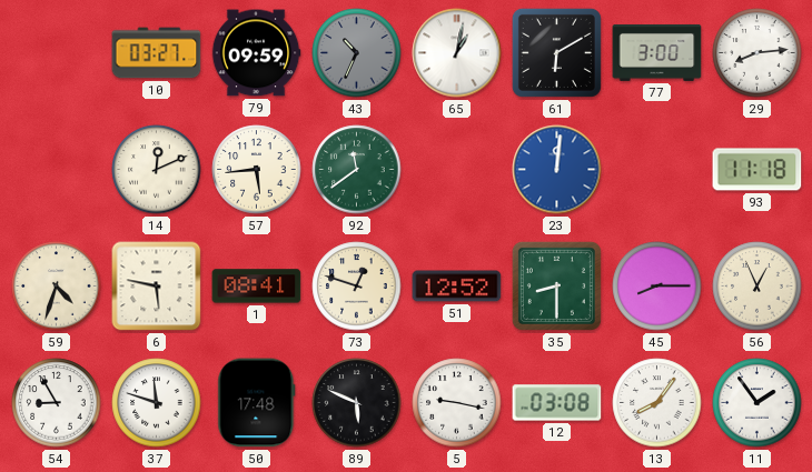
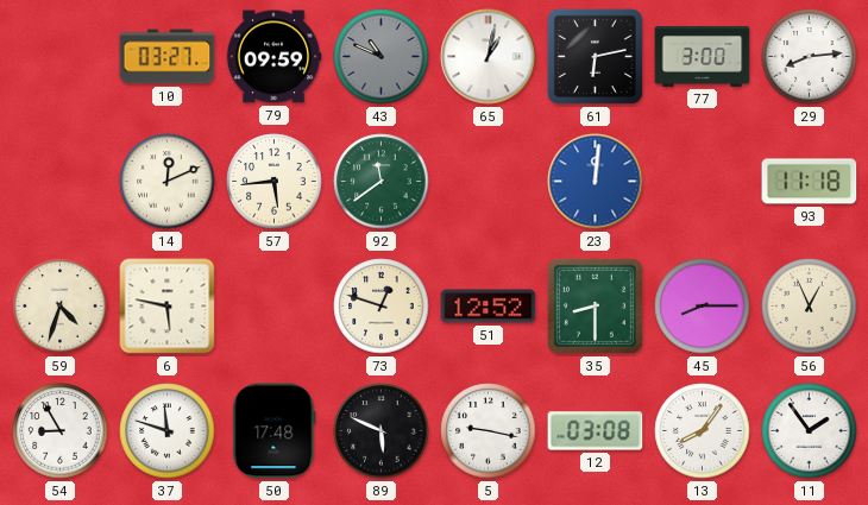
43: 10:34 -> 10:49 (382, 57)
61: 6:10 -> 6:13 (595, 56)
1: 08:41 -> none (257, 287)
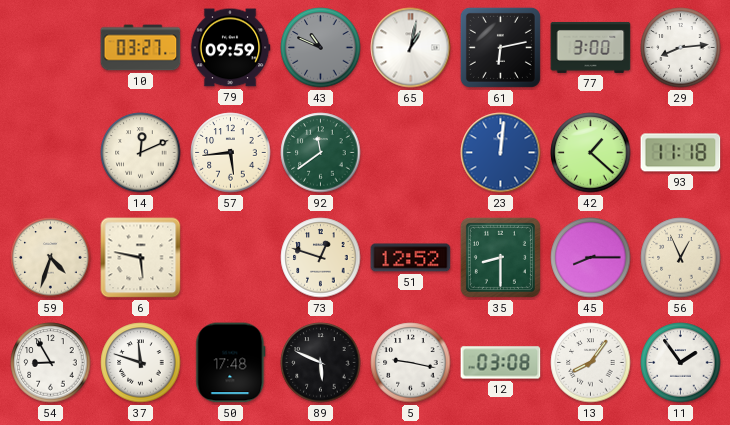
42: none -> 1:22 (591, 153)
